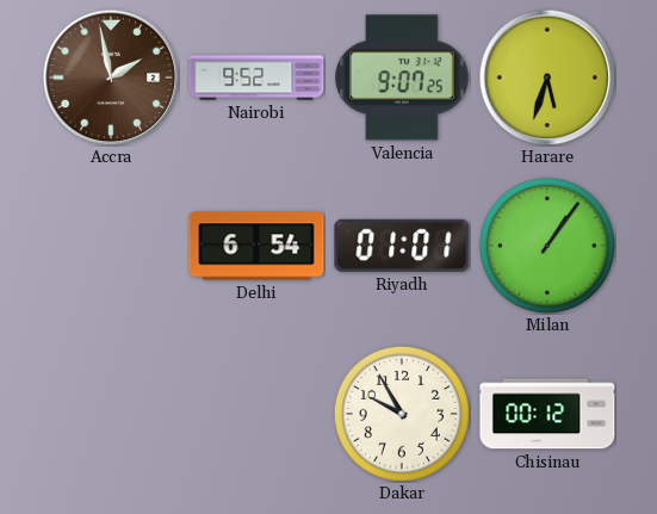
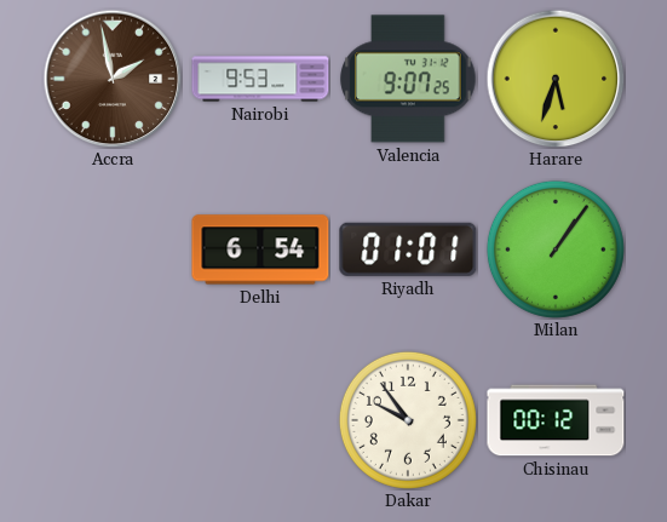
Nairobi: 9:52 -> 9:53 (260, 79)
Dakar: 9:55 -> 9:54 (408, 420)
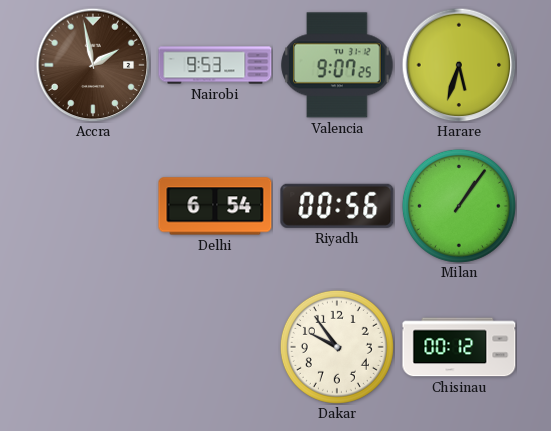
Riyadh: 01:01 -> 00:56 (337, 206)
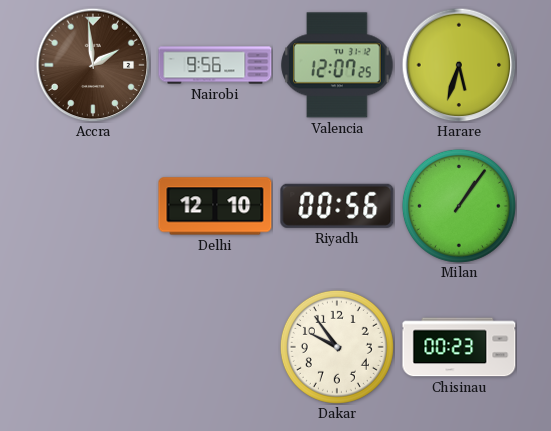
Accra: 1:58 -> 1:59 (93, 65)
Nairobi: 9:53 -> 9:56 (215, 65)
Valencia: 9:07 -> 12:07 (337, 65)
Delhi: 6:54 -> 12:10 (215, 206)
Chisinau: 00:12 -> 00:23 (459, 347)
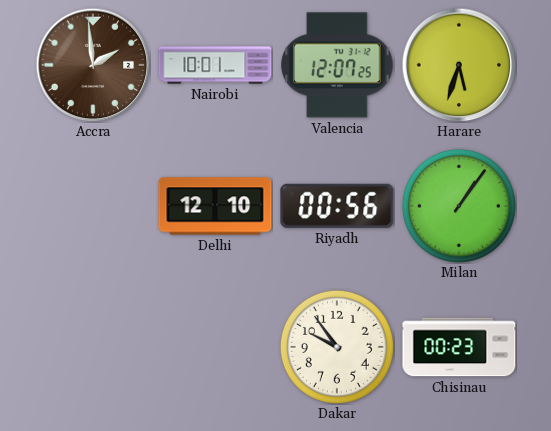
Nairobi: 9:56 -> 10:01 (215, 65)
